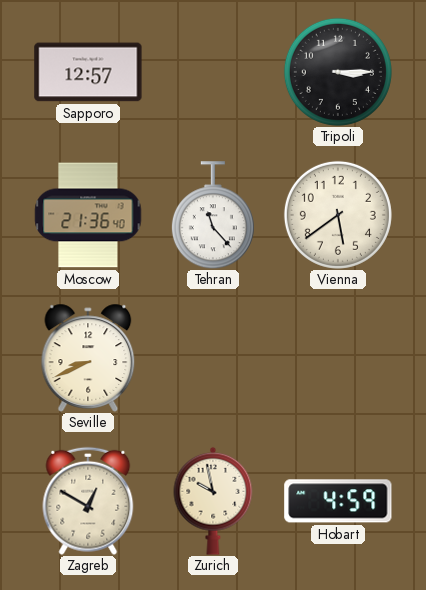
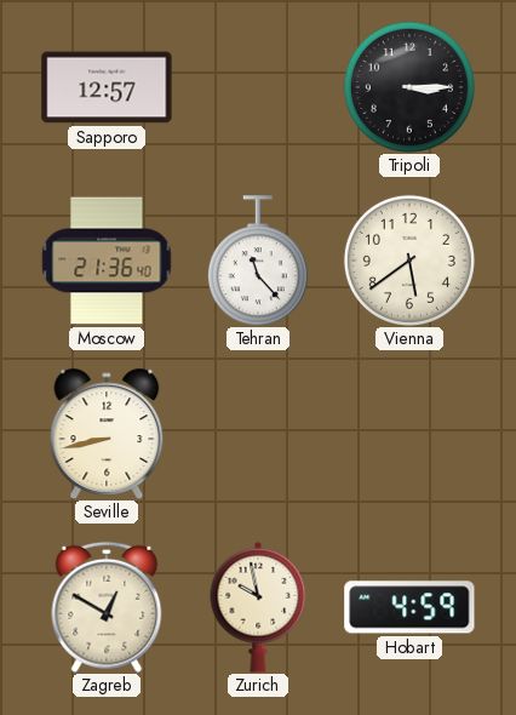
Seville: 8:41 -> 8:43 (107, 434)
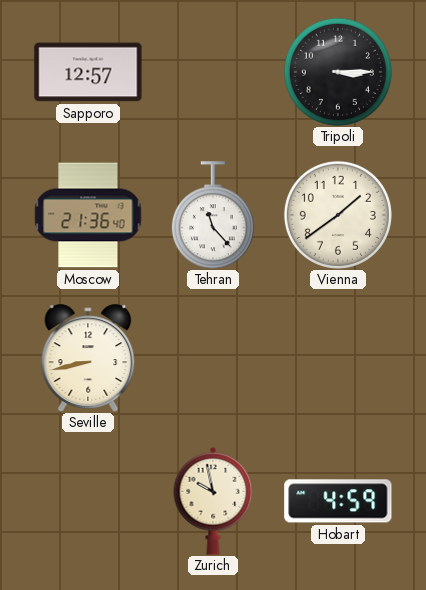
Vienna: 5:39 -> 1:39 (338, 215)
Zagreb: 12:50 -> none (107, 607)
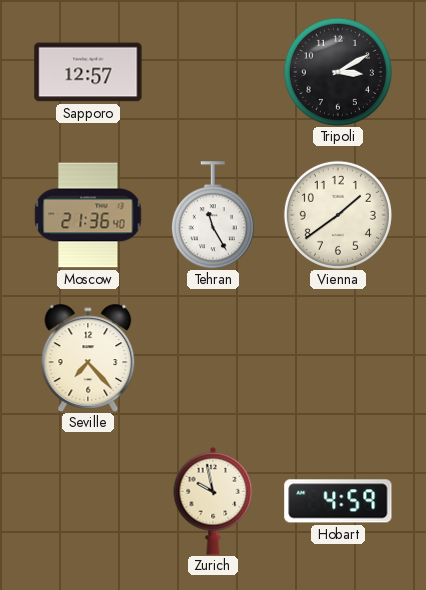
Tripoli: 3:15 -> 3:10 (338, 72)
Tehran: 11:23 -> 11:25 (213, 215)
Seville: 8:43 -> 7:23 (88, 358)
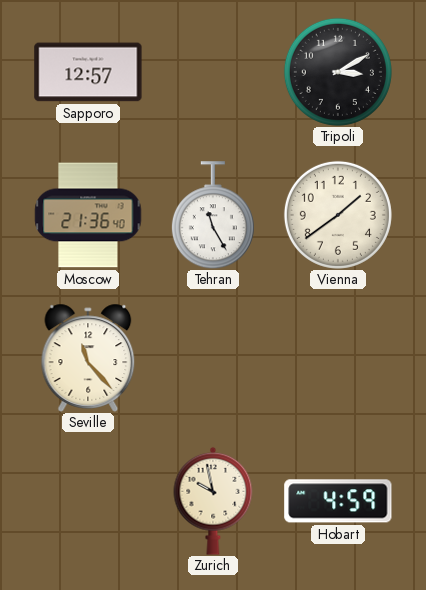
Seville: 7:23 -> 11:23 (88, 358)
